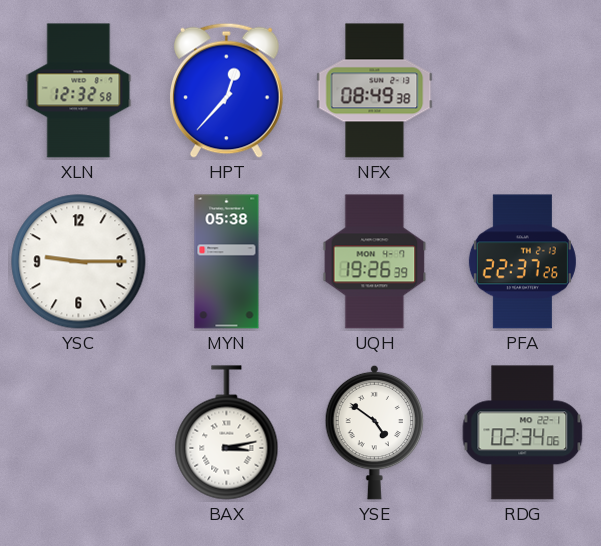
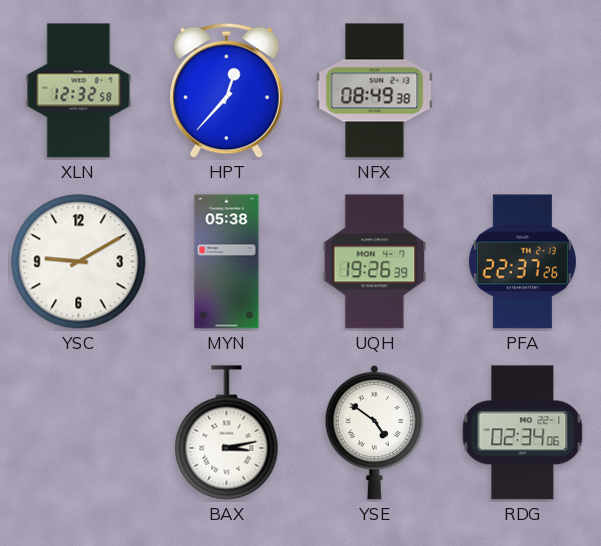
YSC: 9:15 -> 9:10 (79, 262)
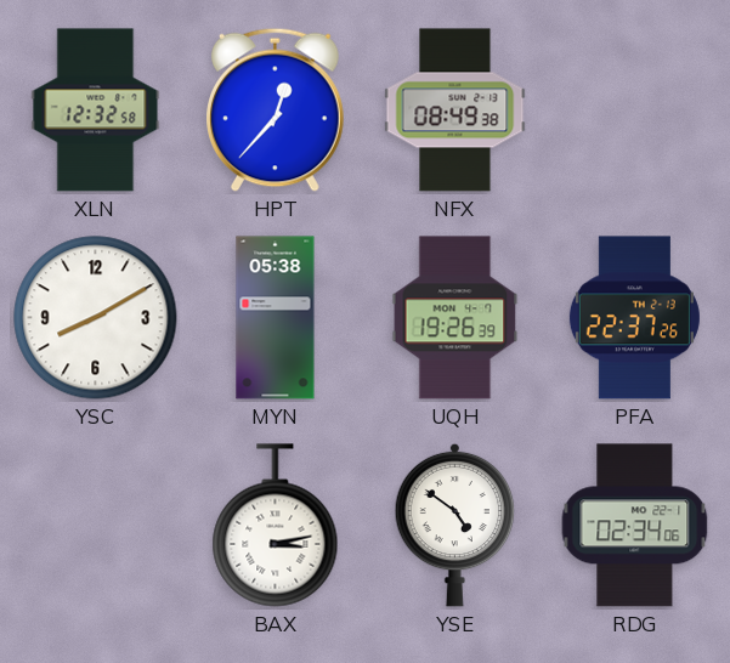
YSC: 9:10 -> 8:10 (96, 318)
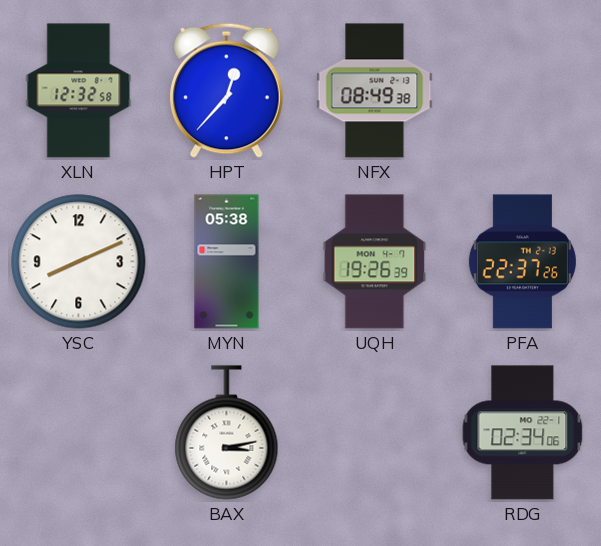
YSC: 8:10 -> 8:11 (79, 262)
YSE: 4:51 -> none (455, 525)
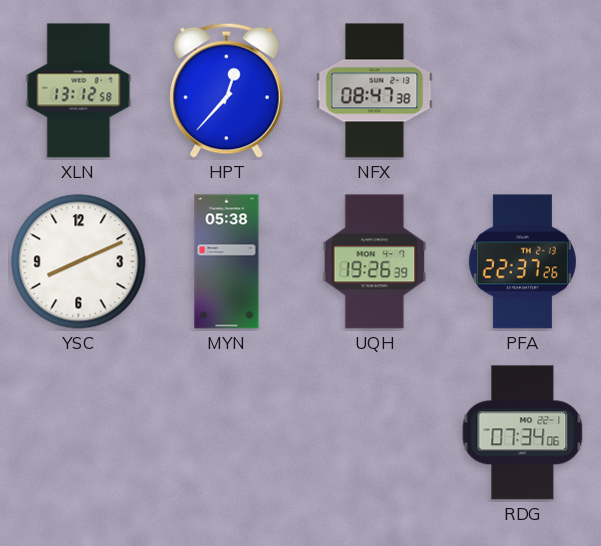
XLN: 12:32 -> 13:12 (79, 91)
NFX: 08:49 -> 08:47 (375, 91)
BAX: 3:13 -> none (227, 433)
RDG: 02:34 -> 07:34 (523, 433)
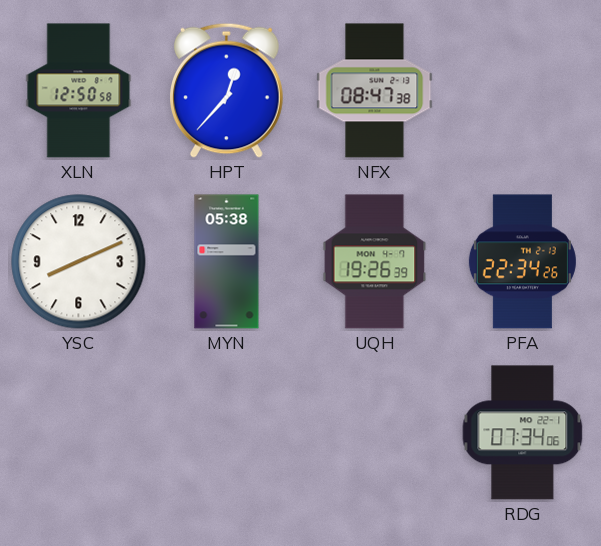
XLN: 13:12 -> 12:50 (79, 91)
PFA: 22:37 -> 22:34 (522, 262)
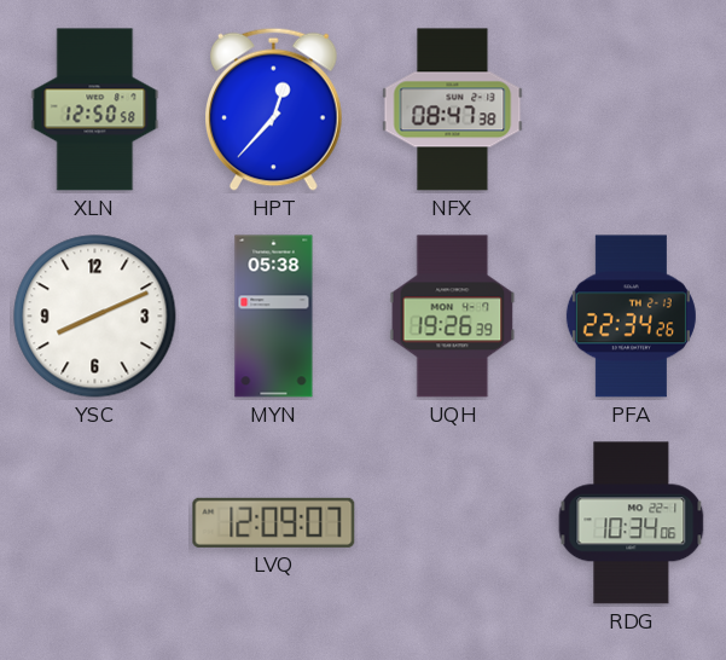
LVQ: none -> 12:09 (274, 522)
RDG: 07:34 -> 10:34 (632, 523)
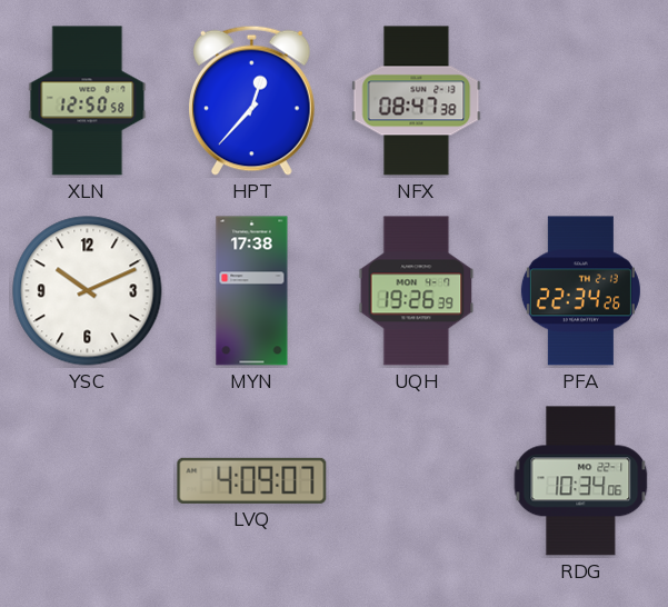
YSC: 8:11 -> 10:11 (88, 291)
MYN: 05:38 -> 17:38 (252, 291)
LVQ: 12:09 -> 4:09 (252, 480)
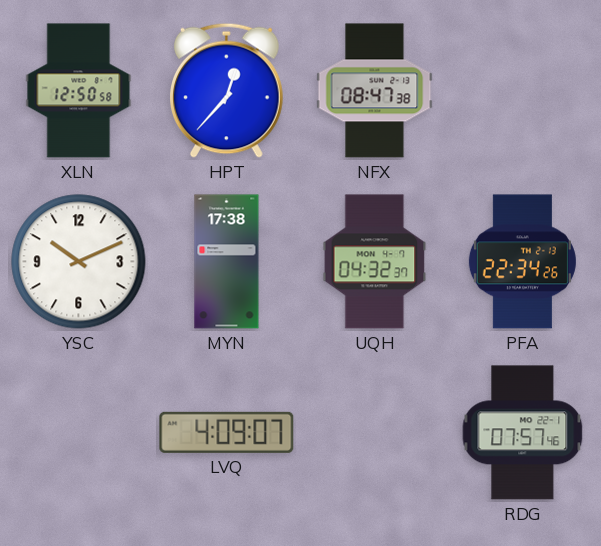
UQH: 19:26 -> 04:32 (375, 262)
RDG: 10:34 -> 07:57 (523, 433)
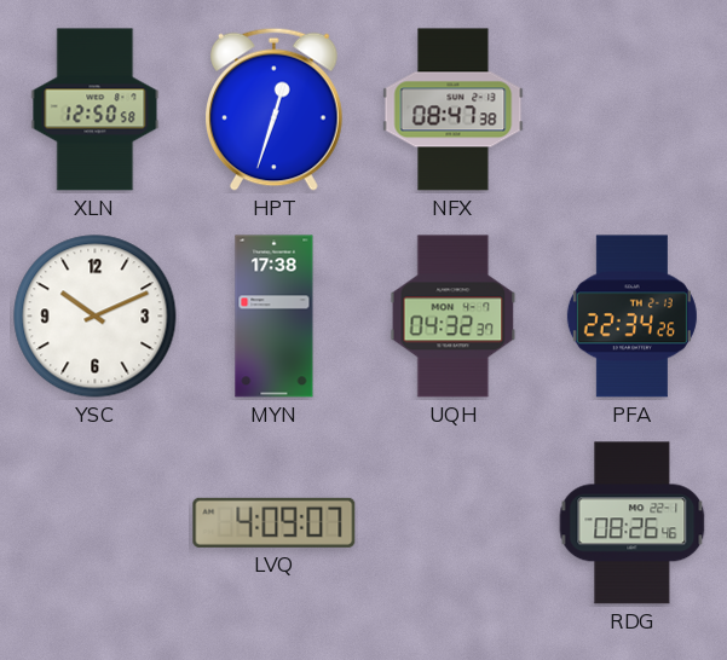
HPT: 12:37 -> 12:33 (275, 109)
RDG: 07:57 -> 08:26 (633, 523)
